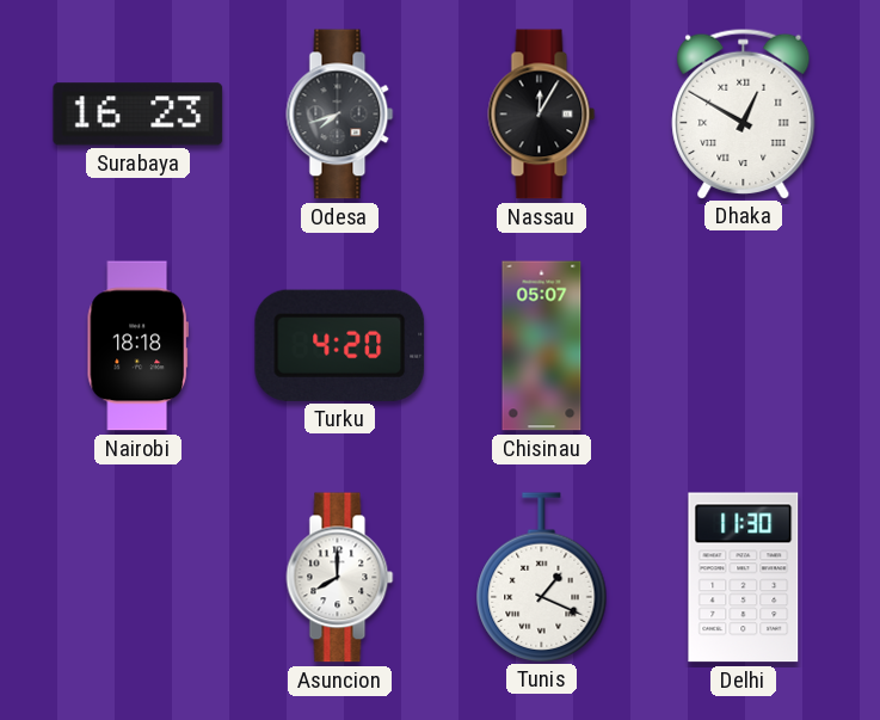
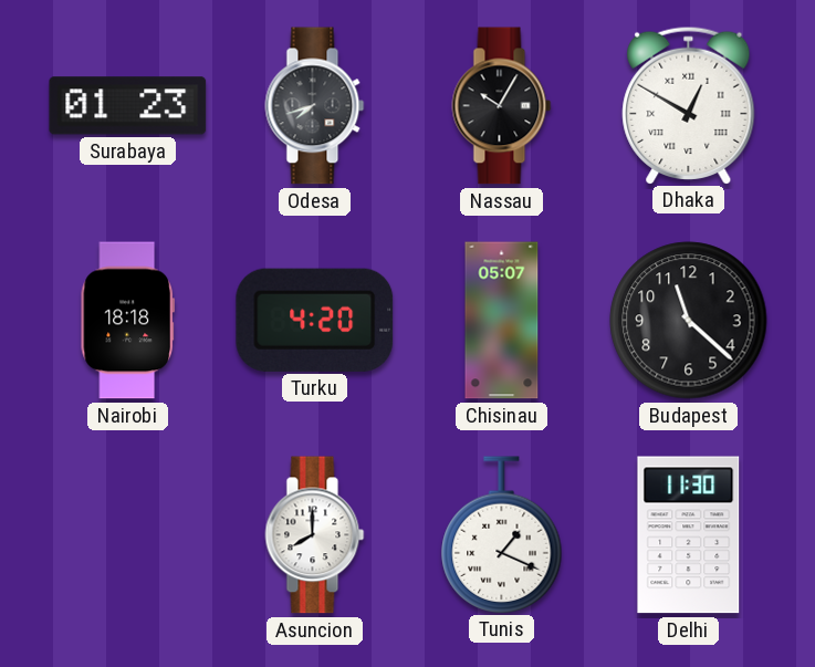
Surabaya: 16:23 -> 01:23 (128, 106)
Nassau: 12:05 -> 10:05 (502, 106)
Budapest: none -> 11:22 (689, 321)
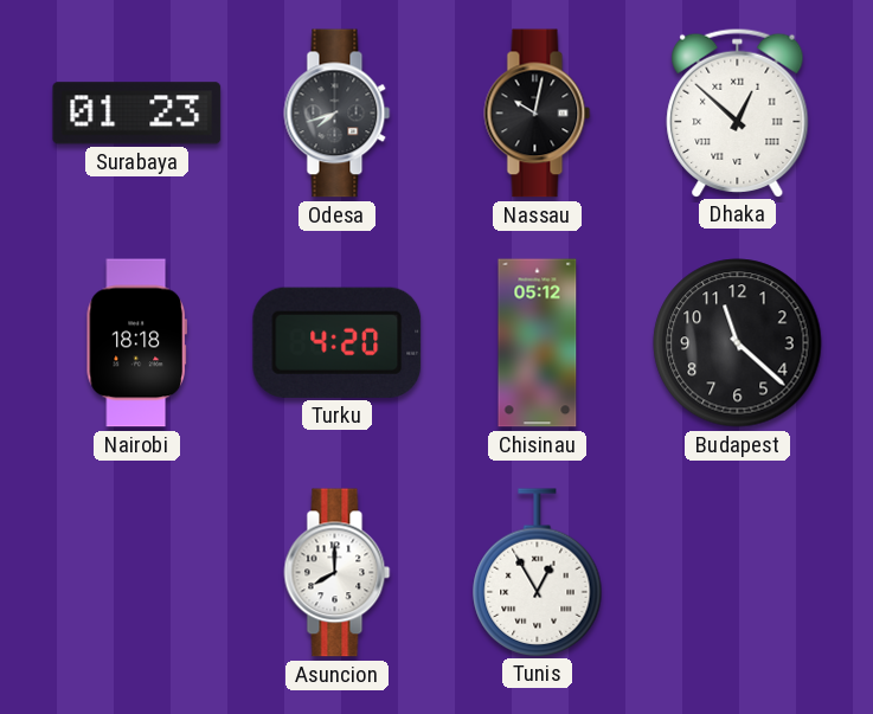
Nassau: 10:05 -> 10:02 (538, 114)
Dhaka: 12:50 -> 12:52 (738, 112)
Chisinau: 05:07 -> 05:12 (538, 343)
Tunis: 1:19 -> 12:55 (538, 572)
Delhi: 11:30 -> none (689, 535)
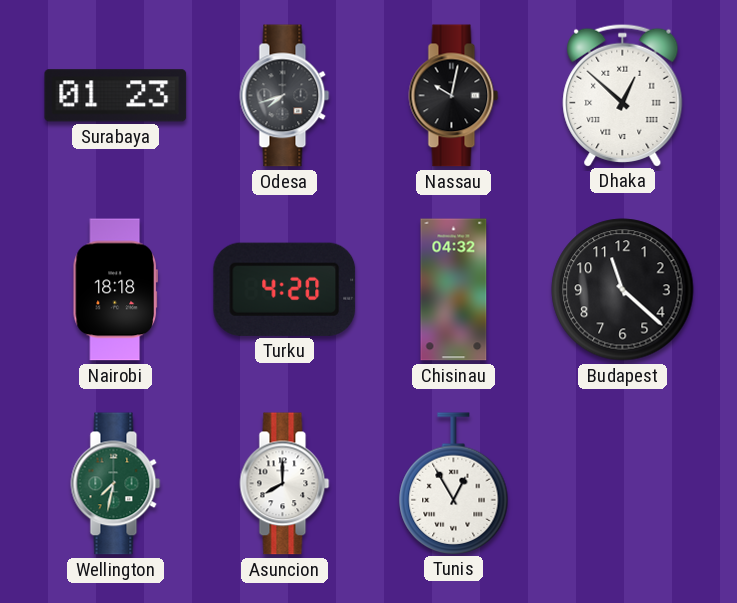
Chisinau: 05:12 -> 04:32 (454, 290)
Wellington: none -> 7:32 (116, 484)
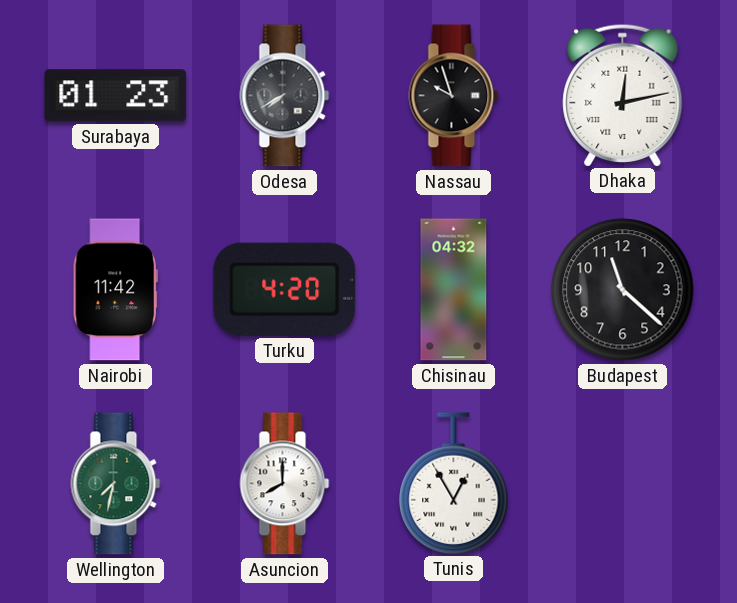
Odesa: 7:42 -> 7:40 (285, 96)
Nassau: 10:02 -> 9:57 (454, 96)
Dhaka: 12:52 -> 12:13 (623, 95)
Nairobi: 18:18 -> 11:42 (115, 290)
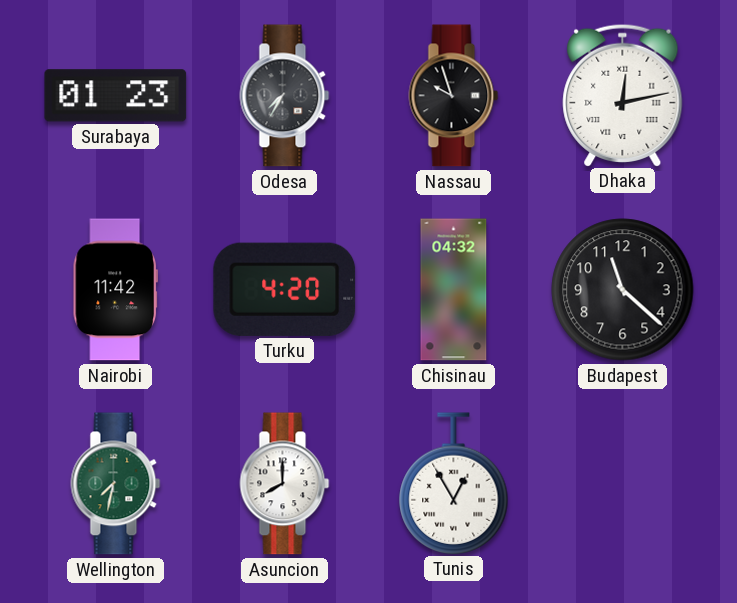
Odesa: 7:40 -> 7:35 (285, 96)
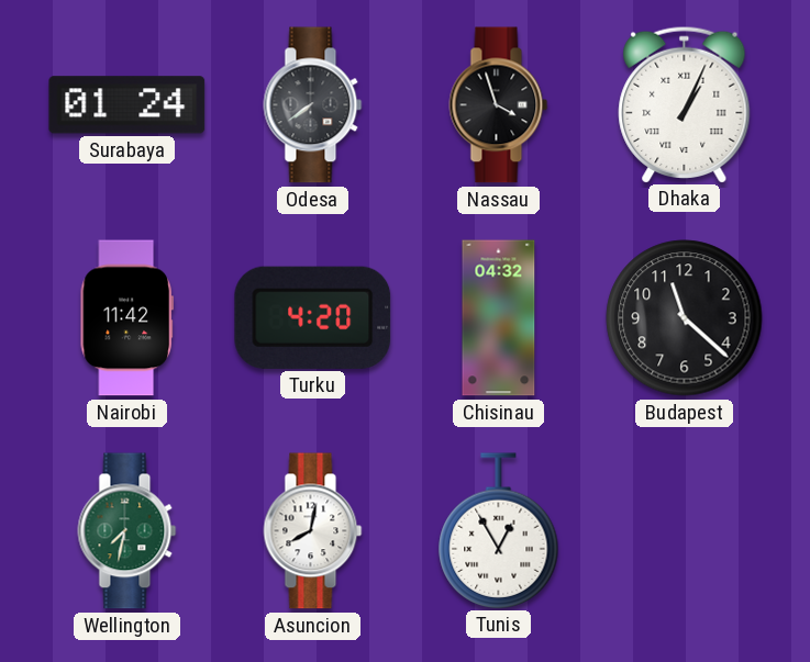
Surabaya: 01:23 -> 01:24 (127, 105)
Odesa: 7:35 -> 7:39 (313, 105)
Nassau: 9:57 -> 3:57 (499, 105)
Dhaka: 12:13 -> 1:04 (685, 104)
Asuncion: 8:00 -> 8:02 (313, 531)
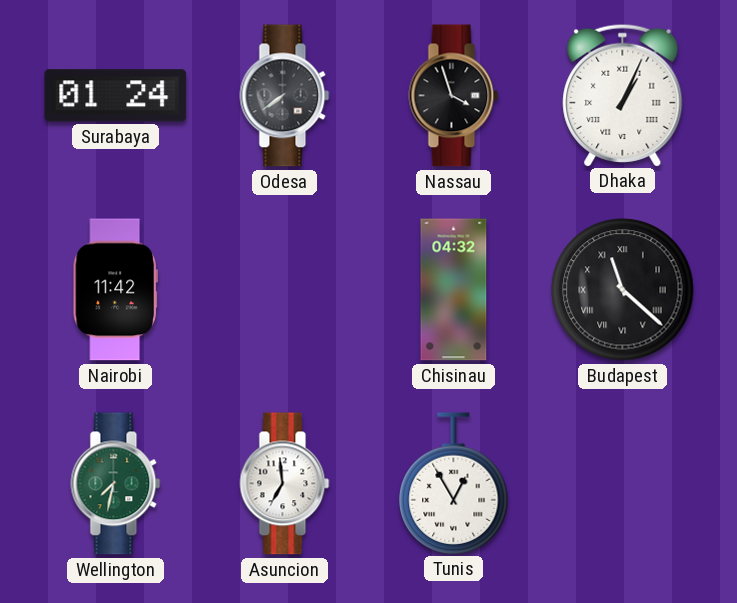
Turku: 4:20 -> none (313, 317)
Budapest numerals: Arabic -> Roman (623, 290)
Asuncion: 8:02 -> 6:59 (285, 484)
